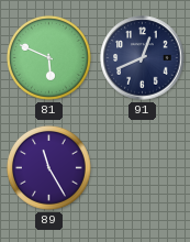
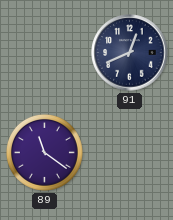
81: 5:49 -> none (48, 57)
89: 11:25 -> 11:21 (44, 152)
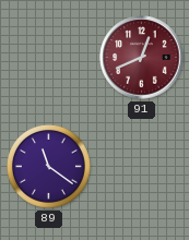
91 dial: navy -> burgundy (142, 58)
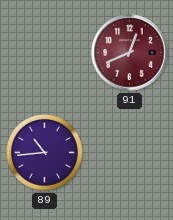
89: 11:21 -> 10:44 (44, 152)
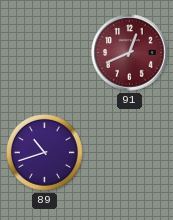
89: 10:44 -> 10:42 (44, 152)
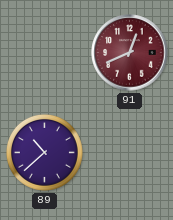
89: 10:42 -> 10:38 (44, 152)
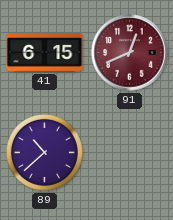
41: none -> 6:15 (45, 53)
